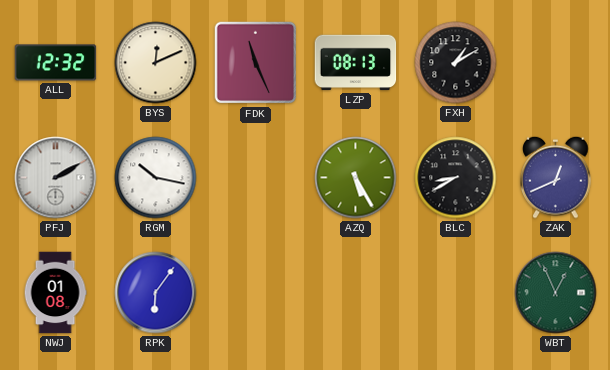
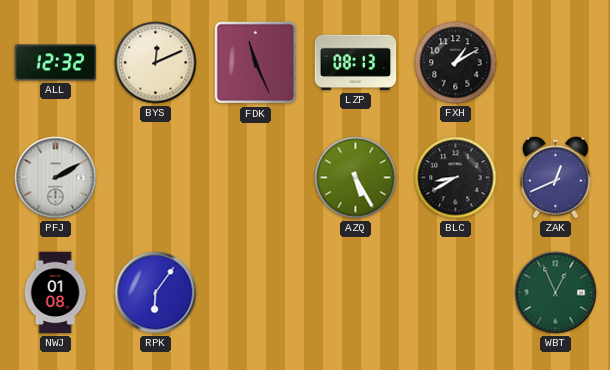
RGM: 10:17 -> none (156, 178)
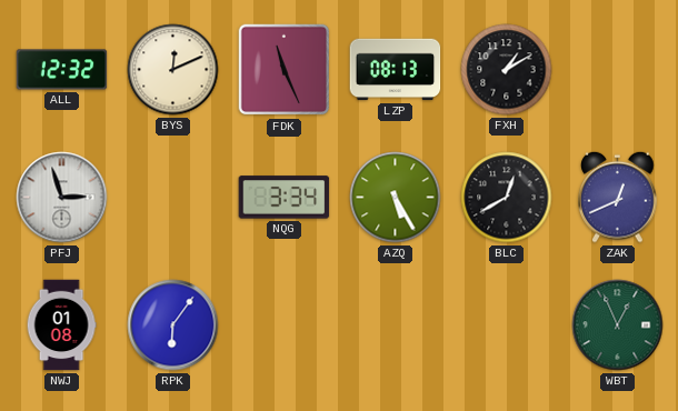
PFJ: 2:10 -> 2:57 (62, 198)
NQG: none -> 3:34 (285, 198)
BLC: 8:40 -> 12:40 (507, 198)
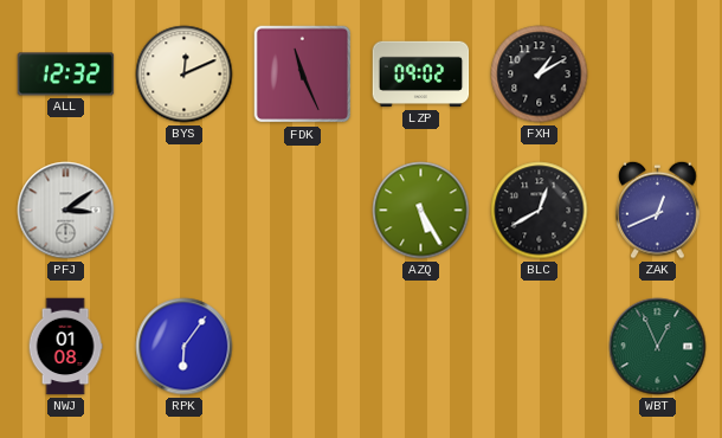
LZP: 08:13 -> 09:02 (421, 75)
PFJ: 2:57 -> 3:09 (66, 211)
NQG: 3:34 -> none (285, 198)
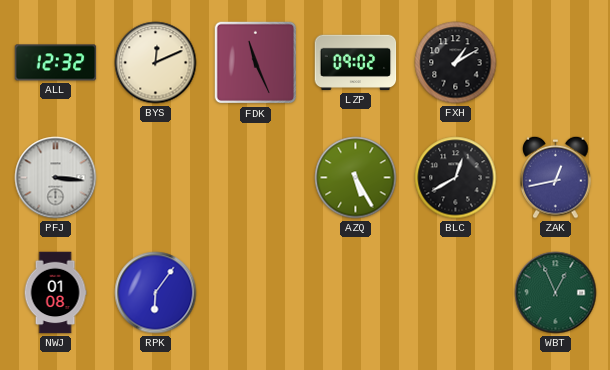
PFJ: 3:09 -> 3:16 (56, 178)
ZAK: 12:41 -> 12:43 (556, 177)
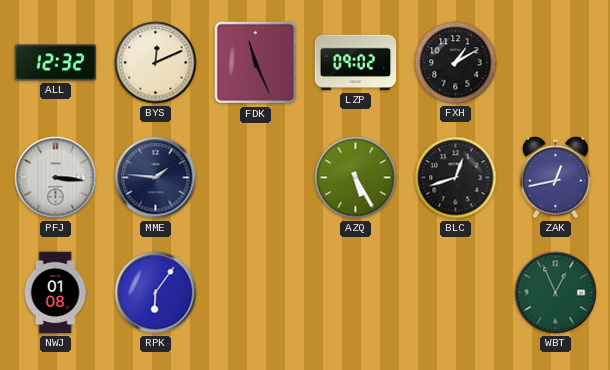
MME: none -> 1:46 (156, 178)
BLC: 12:40 -> 12:42 (456, 178)
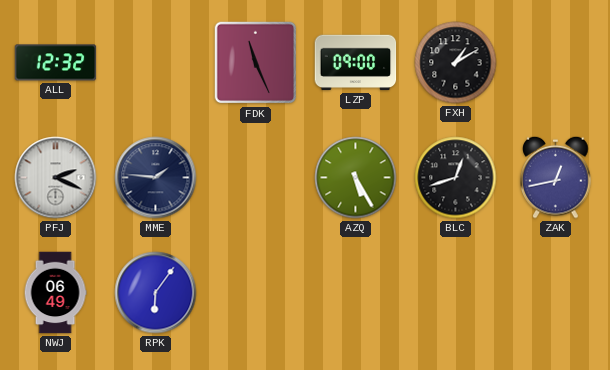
BYS: 12:11 -> none (156, 63)
LZP: 09:02 -> 09:00 (356, 63)
PFJ: 3:16 -> 2:19 (56, 178)
NWJ: 01:08 -> 06:49 (55, 293)
WBT: 12:56 -> none (556, 293)
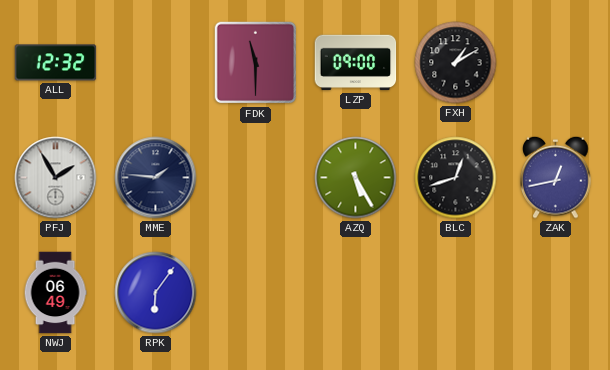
FDK: 11:26 -> 11:30 (256, 63)
PFJ: 2:19 -> 1:55 (56, 178)
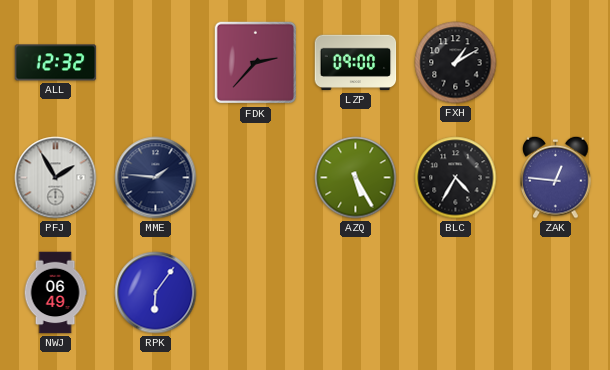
FDK: 11:30 -> 2:37 (256, 63)
BLC: 12:42 -> 4:35 (456, 178)
ZAK: 12:43 -> 12:46 (556, 177)
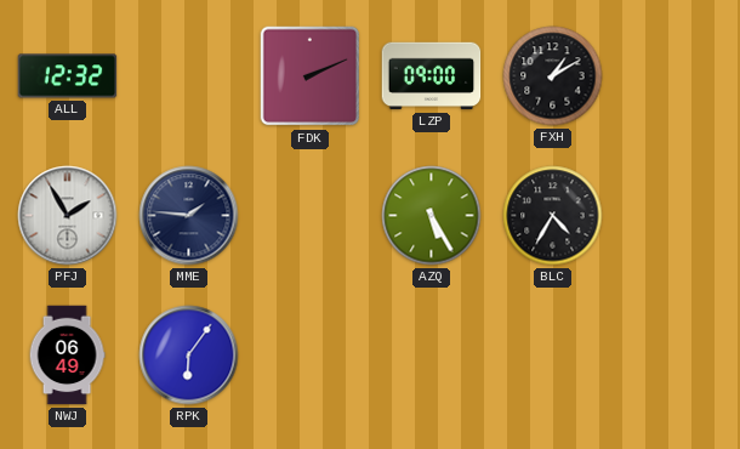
FDK: 2:37 -> 2:11 (311, 76)
ZAK: 12:46 -> none (556, 177)
